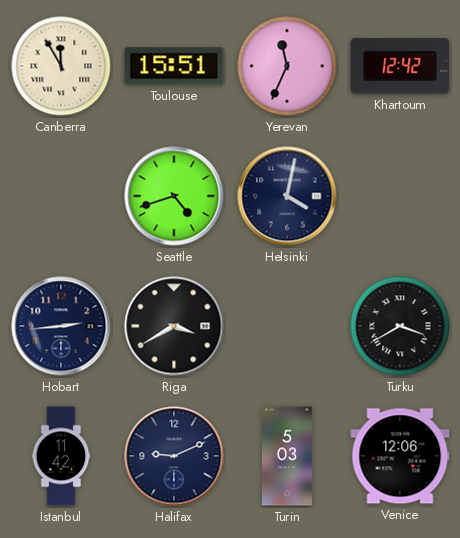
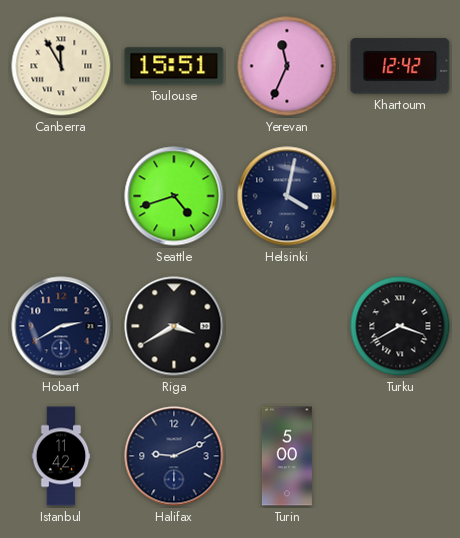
Hobart: 2:44 -> 2:40 (61, 326)
Turin: 5:03 -> 5:00 (287, 456)
Venice: 12:06 -> none (400, 456)
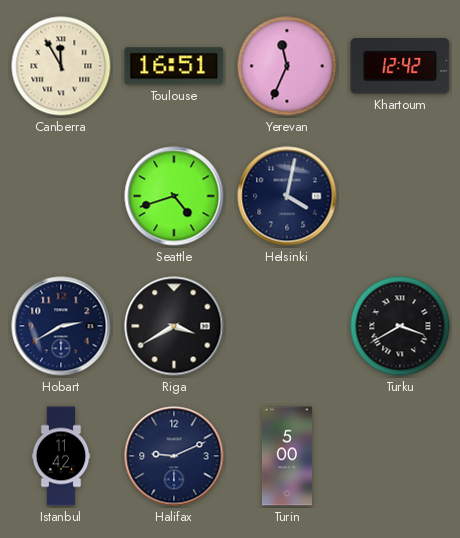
Toulouse: 15:51 -> 16:51 (174, 66)
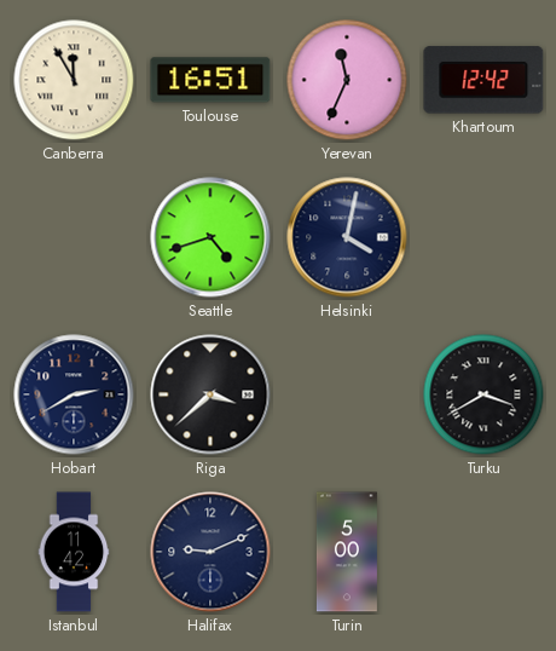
Riga: 3:40 -> 3:38 (210, 394)
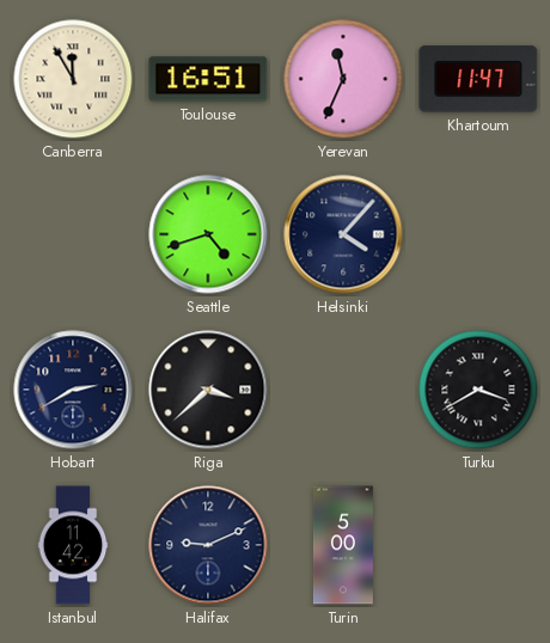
Khartoum: 12:42 -> 11:47 (478, 79)
Helsinki: 4:02 -> 4:07 (343, 234)
